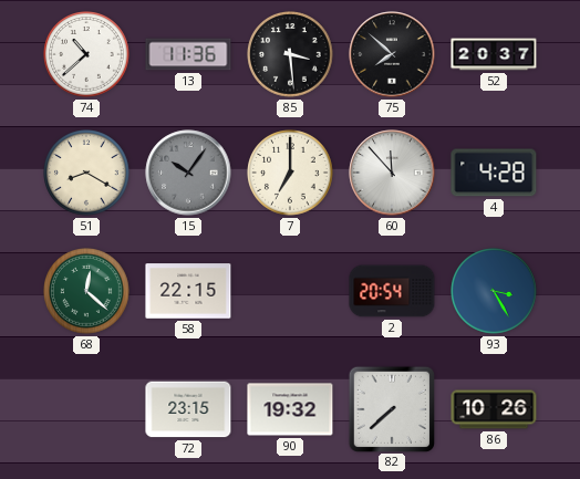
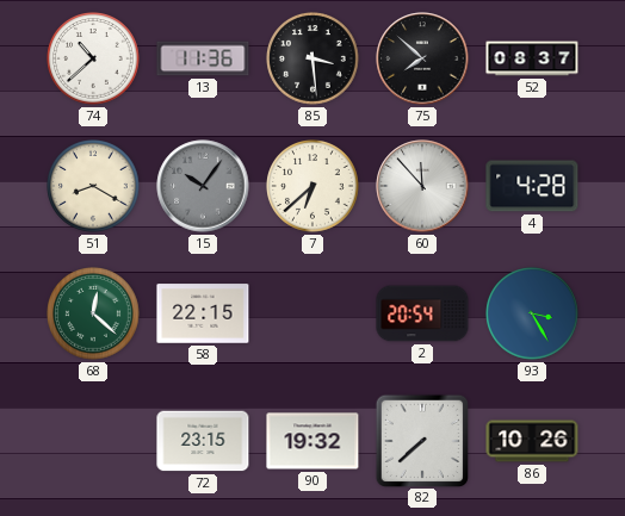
52: 20:37 -> 08:37 (532, 58)
7: 7:00 -> 6:38 (312, 186)
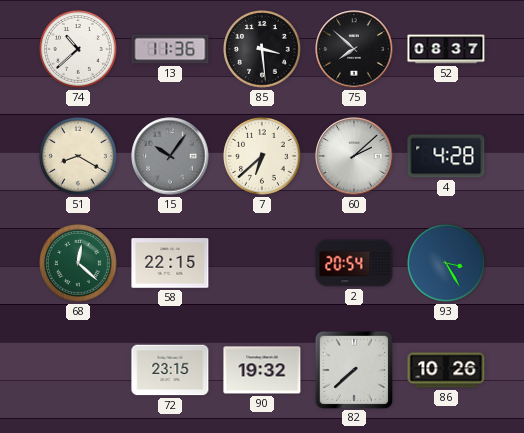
60: 11:53 -> 2:08 (354, 156)
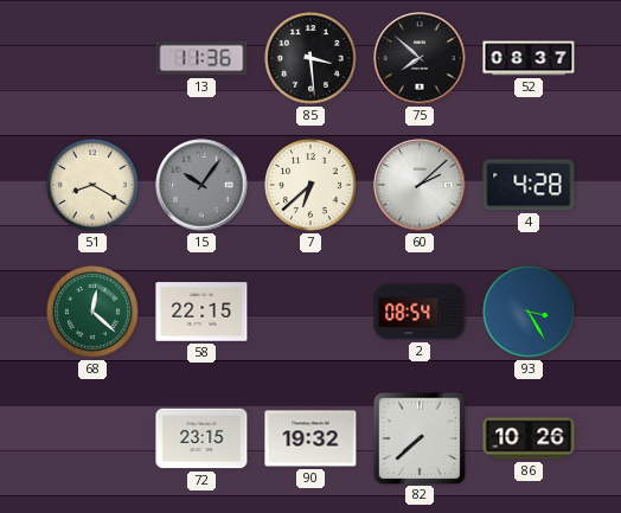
74: 10:38 -> none (78, 49)
2: 20:54 -> 08:54 (420, 312)
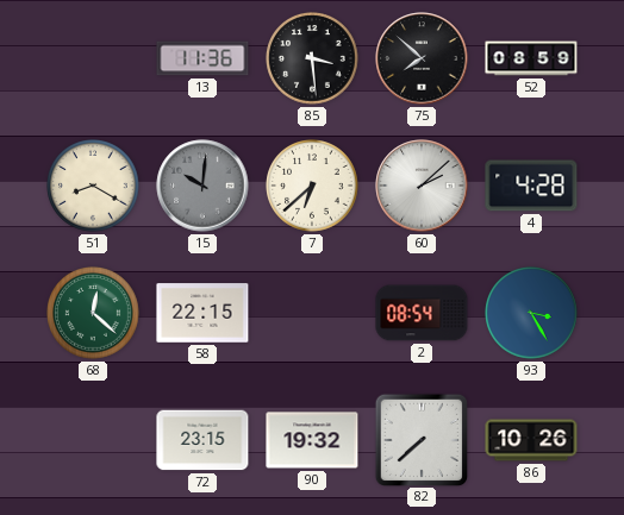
52: 08:37 -> 08:59 (531, 58)
15: 10:06 -> 10:01 (202, 186)
